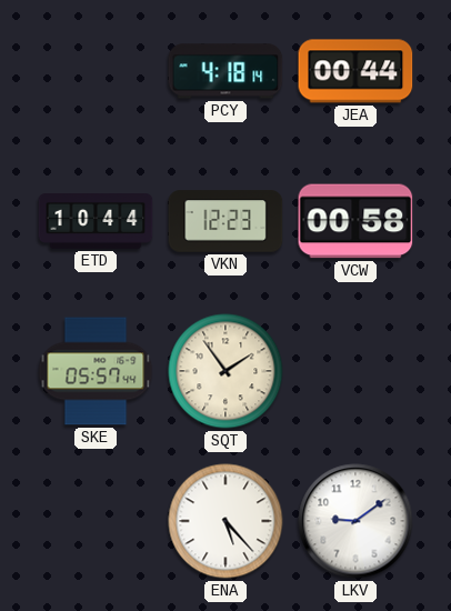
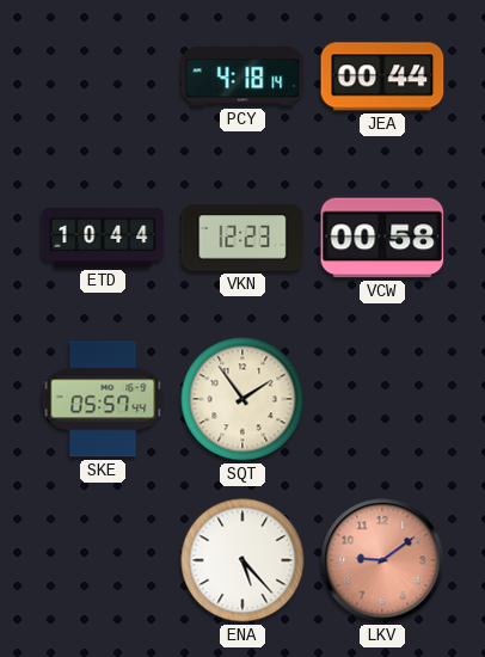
LKV dial: white -> salmon (382, 560)
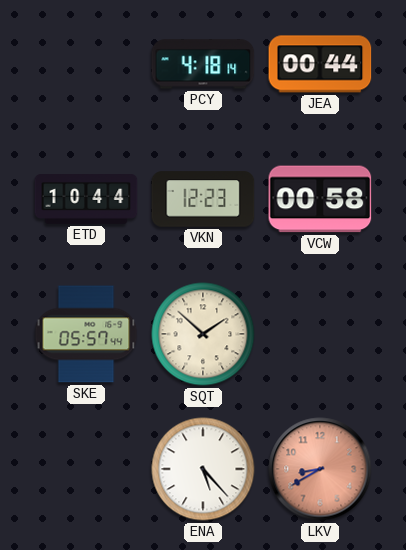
SQT: 1:54 -> 1:52 (203, 334)
LKV: 9:09 -> 8:40 (320, 469)
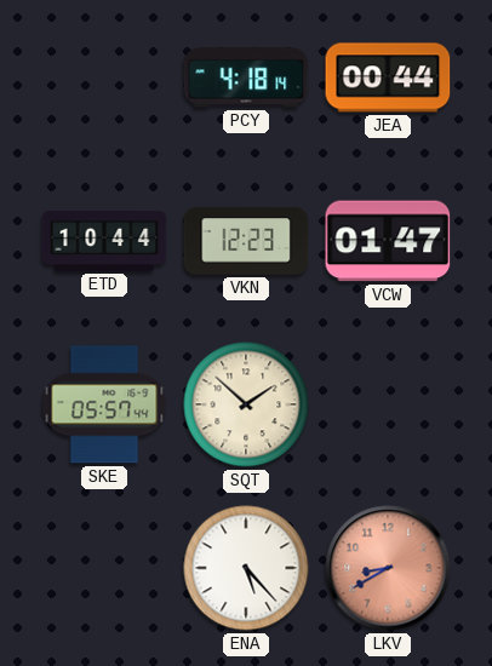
VCW: 00:58 -> 01:47 (388, 241)
